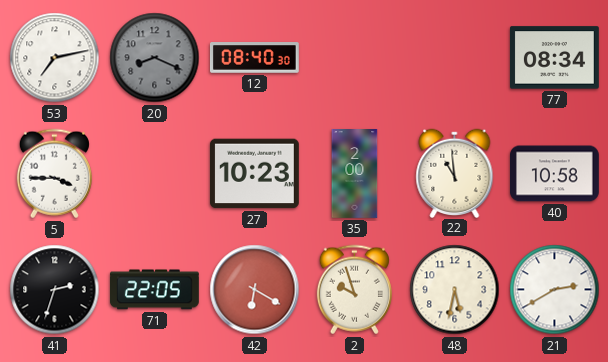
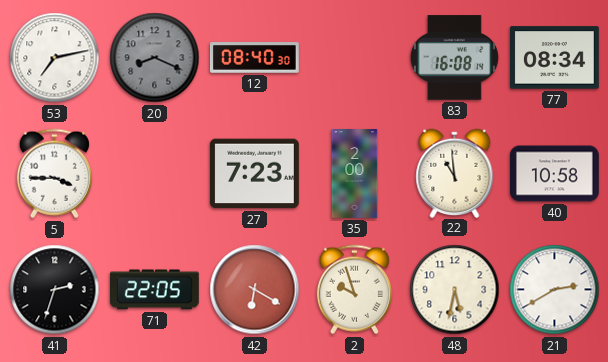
83: none -> 16:08 (454, 58)
27: 10:23 -> 7:23 (254, 174)
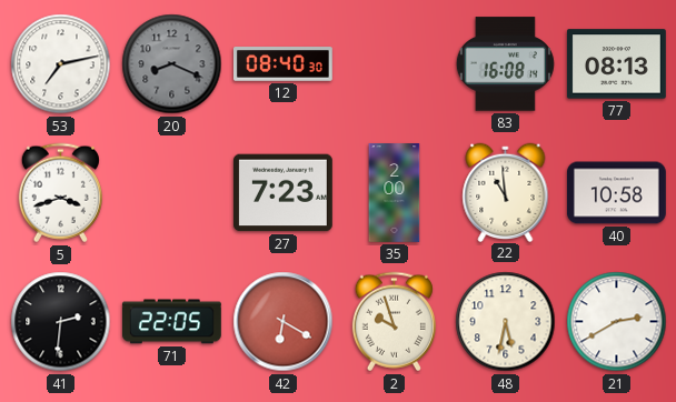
77: 08:34 -> 08:13 (616, 64)
5: 3:45 -> 3:42 (60, 193)
41: 2:33 -> 2:31 (61, 322)
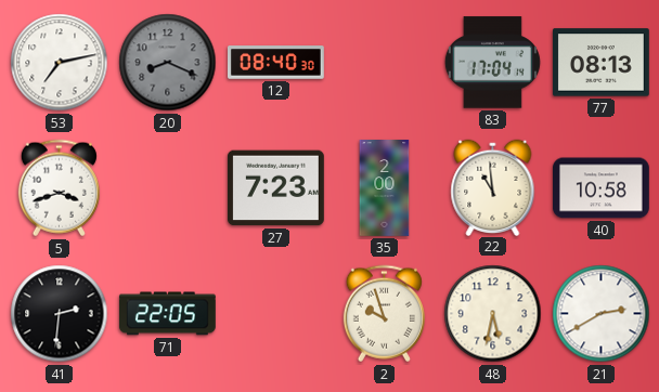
83: 16:08 -> 17:04 (492, 63)
42: 6:20 -> none (284, 322)
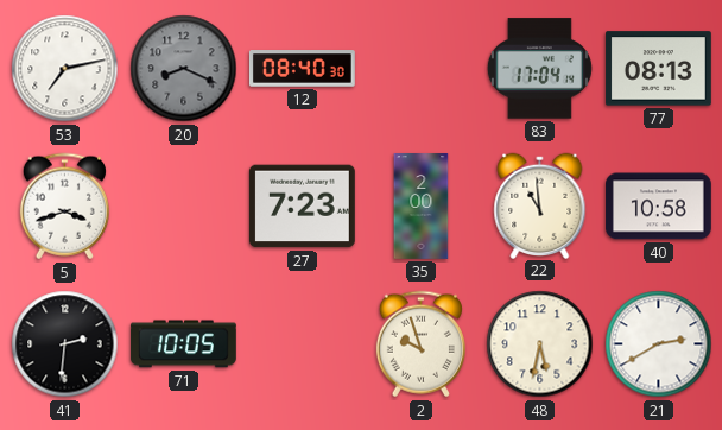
71: 22:05 -> 10:05 (184, 344)
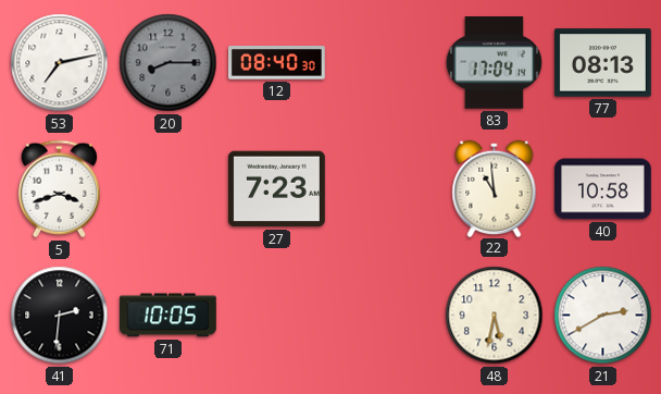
20: 8:19 -> 8:15 (169, 63)
35: 2:00 -> none (422, 207)
2: 9:57 -> none (420, 344)
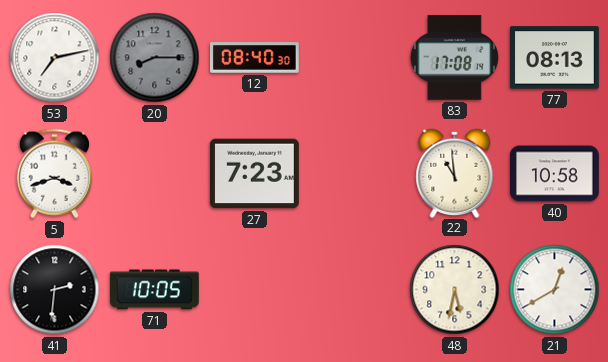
83: 17:04 -> 17:08 (454, 58)
21: 2:40 -> 12:40 (555, 290)
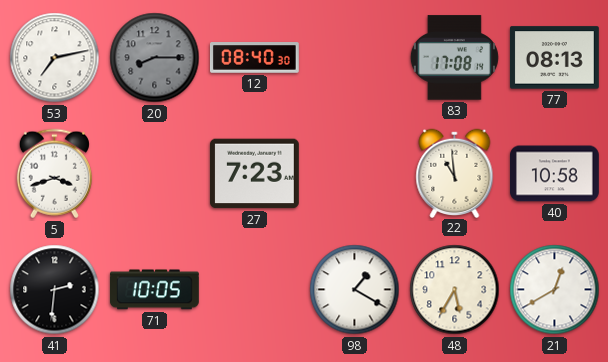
98: none -> 1:20 (355, 290)
48: 5:32 -> 5:35 (455, 290)
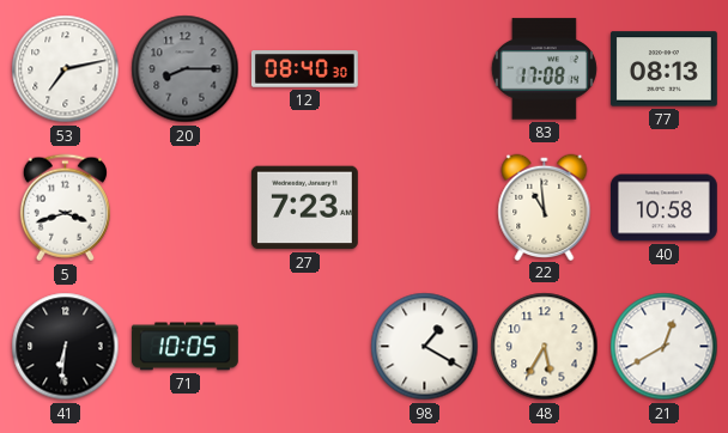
41: 2:31 -> 6:31 (66, 347)
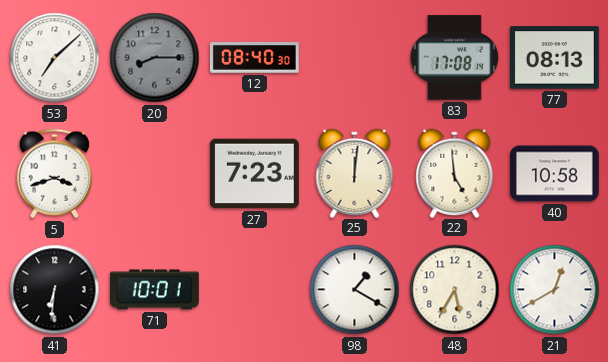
53: 7:13 -> 7:08 (55, 58)
25: none -> 12:01 (355, 173)
22: 10:59 -> 4:59 (455, 173)
71: 10:05 -> 10:01 (155, 290)
